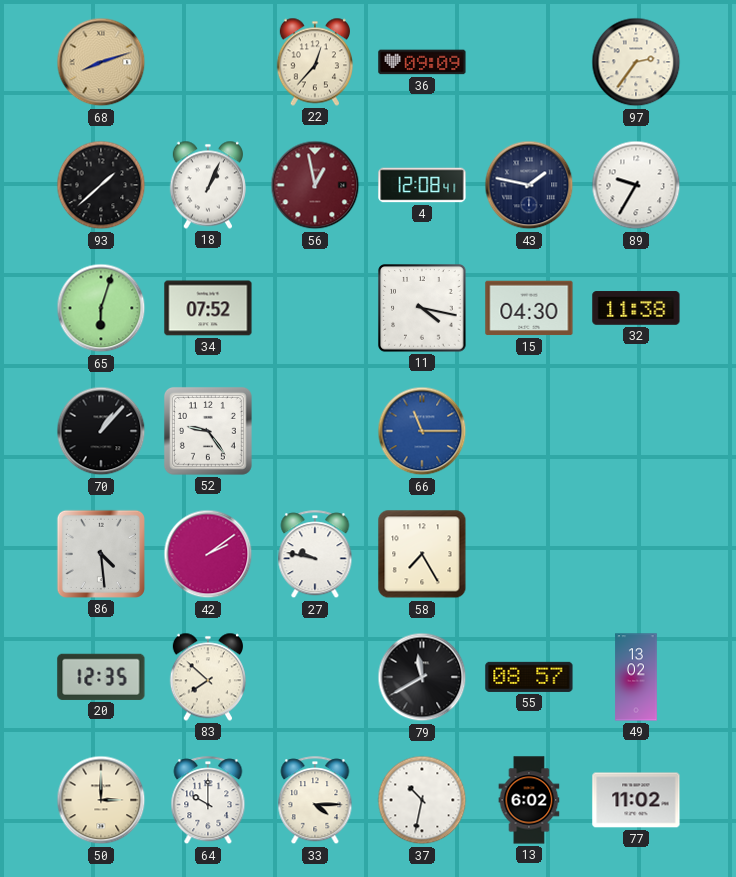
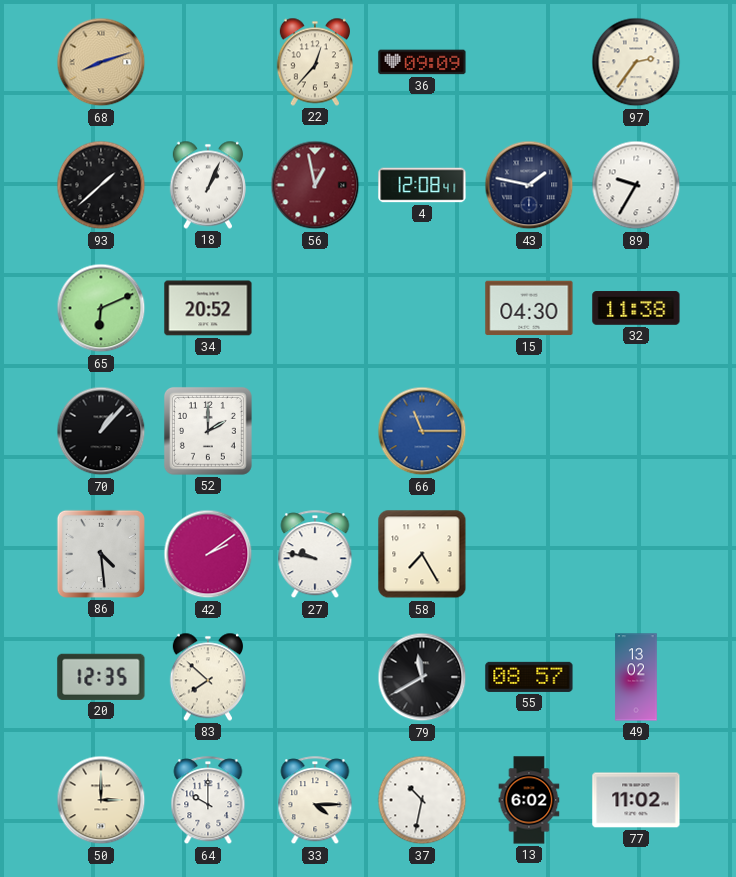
65: 6:03 -> 6:11 (101, 308)
34: 07:52 -> 20:52 (208, 308)
11: 4:17 -> none (422, 308)
52: 9:24 -> 2:00 (208, 431)
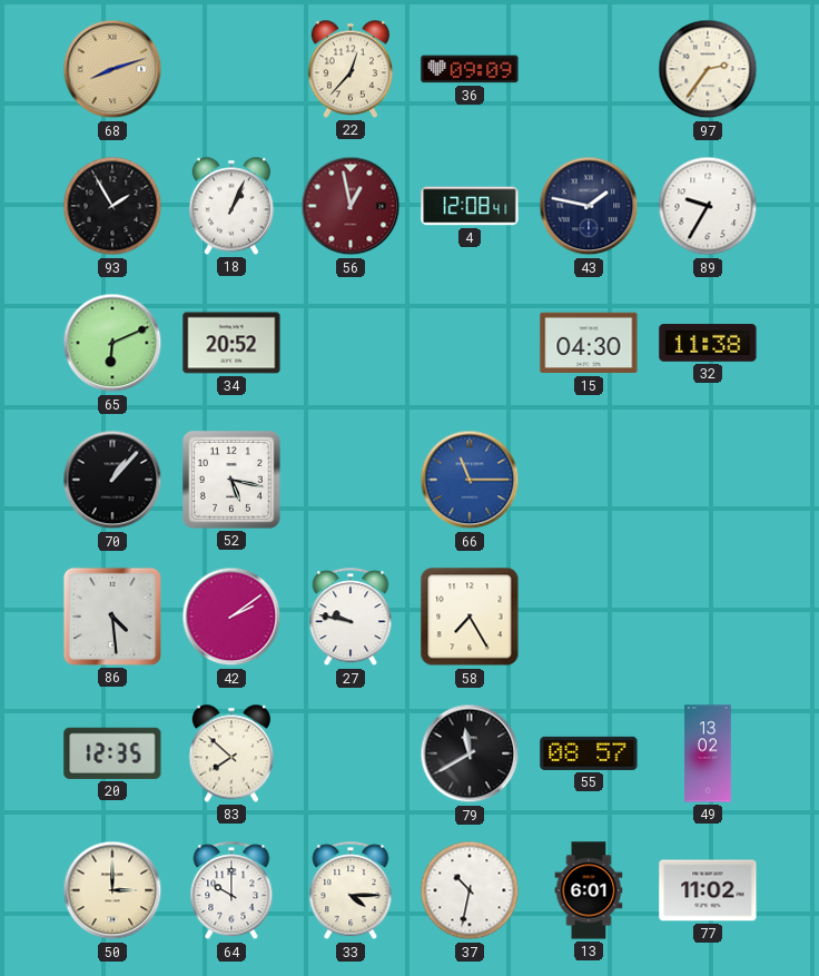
93: 1:38 -> 1:55 (112, 206)
52: 2:00 -> 5:17 (231, 480)
13: 6:02 -> 6:01 (589, 890)
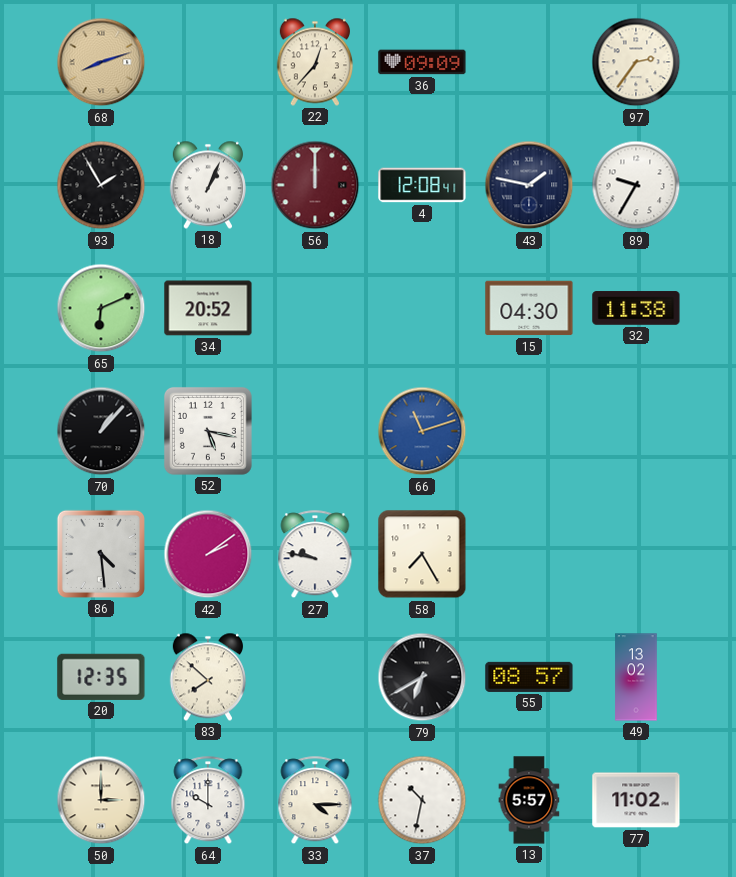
56: 12:58 -> 12:00 (315, 185)
66: 11:15 -> 11:12 (422, 431)
79: 11:40 -> 6:40 (422, 677)
13: 6:01 -> 5:57 (529, 800)
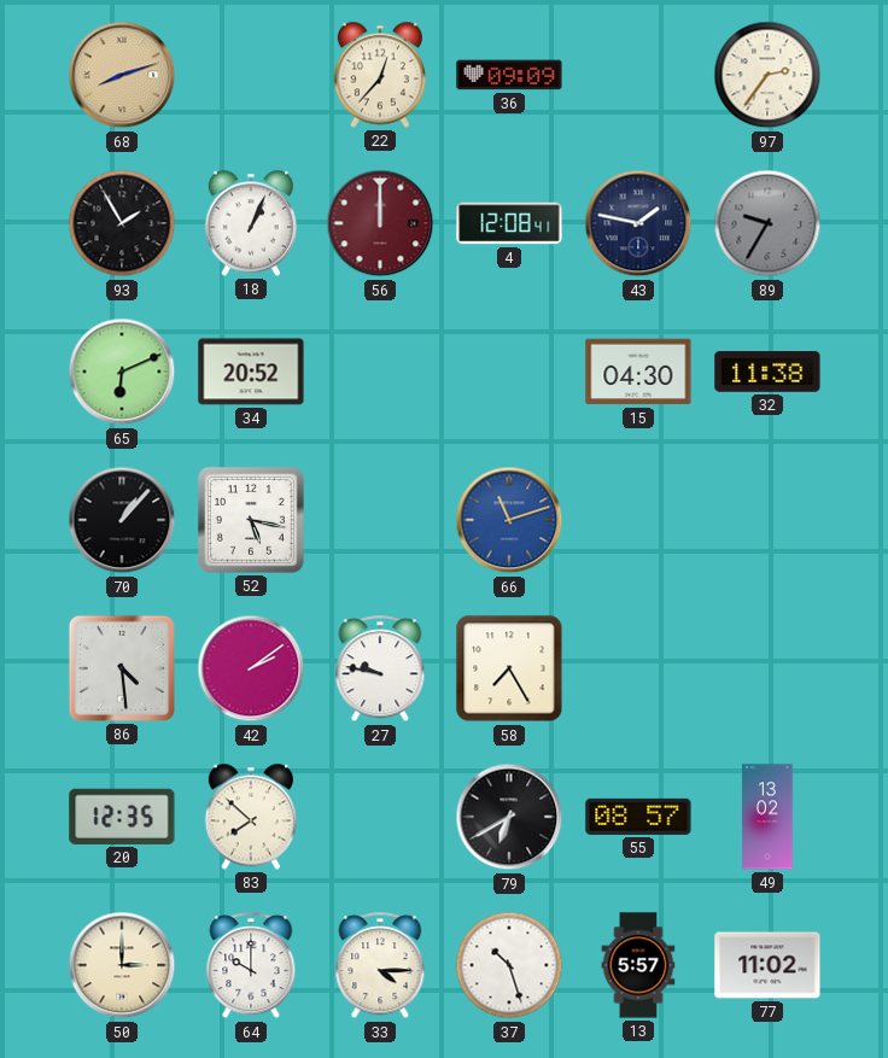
89 dial: white -> grey (767, 223)
37: 10:32 -> 10:27 (509, 965)
